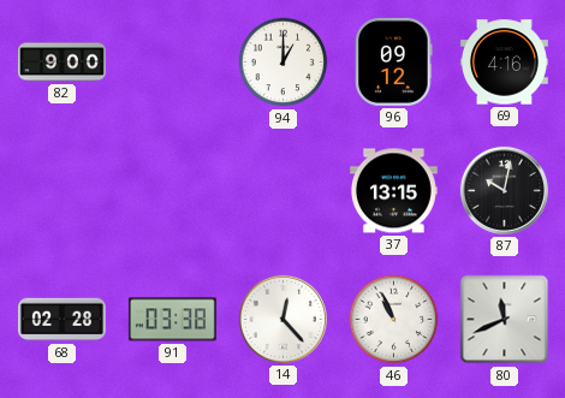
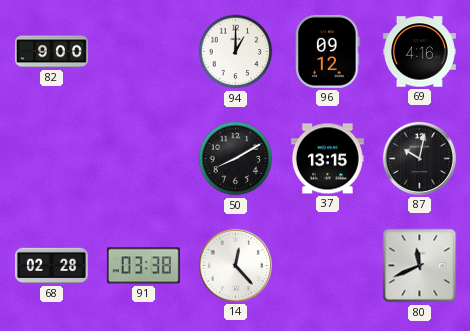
50: none -> 8:10 (236, 159)
46: 10:56 -> none (394, 320)
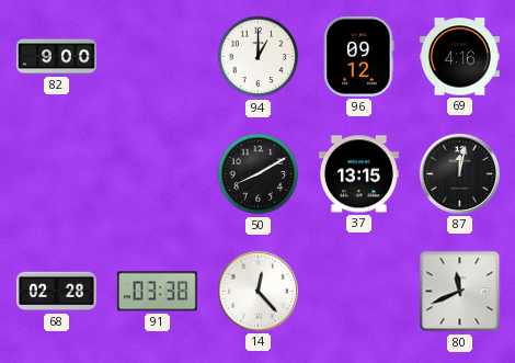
87: 10:02 -> 12:02 (459, 173)
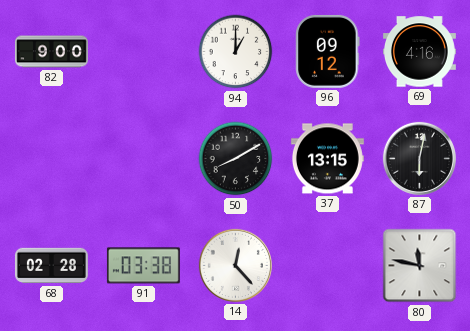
87: 12:02 -> 6:02 (419, 158)
80: 11:41 -> 11:47 (420, 266)
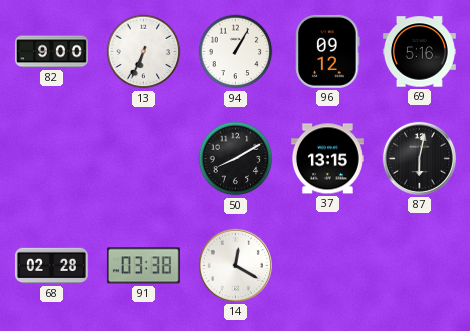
13: none -> 6:34 (144, 52)
94: 1:00 -> 1:05 (236, 52)
69: 4:16 -> 5:16 (419, 52)
14: 12:23 -> 12:20 (235, 265)
80: 11:47 -> none (420, 266)
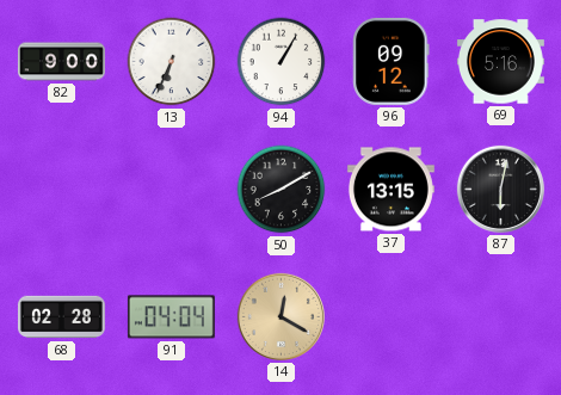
91: 03:38 -> 04:04 (171, 317)
14 dial: white -> champagne (280, 316)
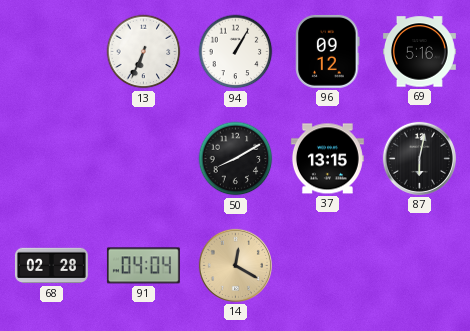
82: 9:00 -> none (61, 62)
